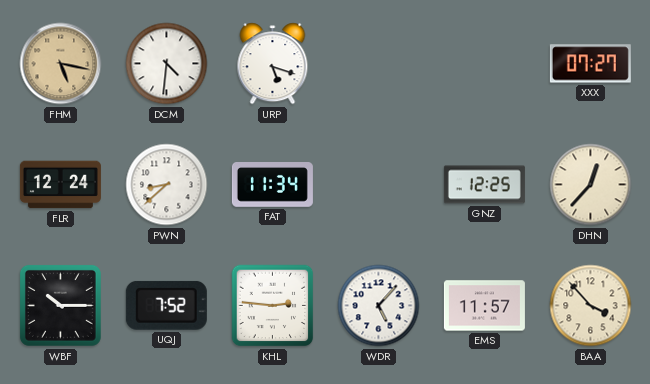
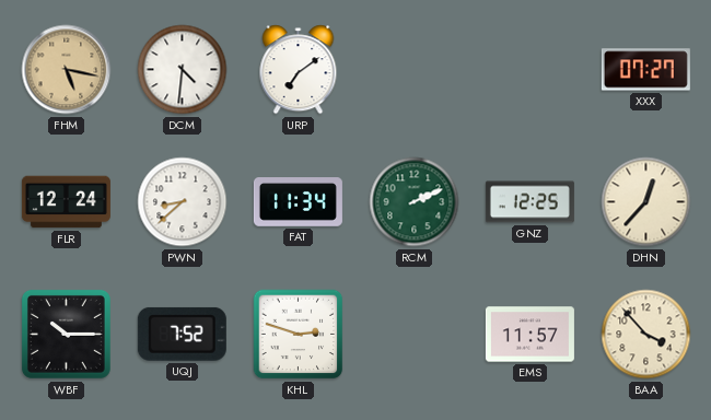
URP: 5:18 -> 7:09 (299, 70)
RCM: none -> 2:11 (415, 202)
KHL: 2:46 -> 2:48 (299, 335)
WDR: 5:07 -> none (379, 306)
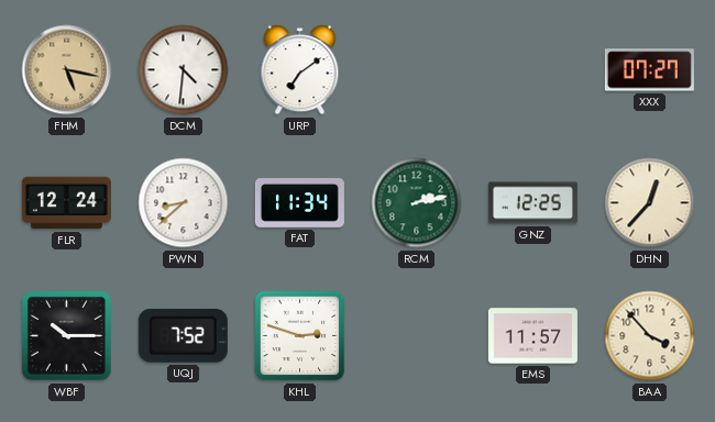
RCM: 2:11 -> 2:13 (417, 203)
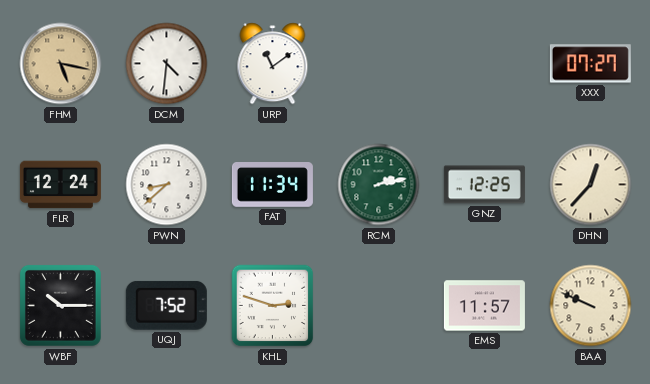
URP: 7:09 -> 11:09 (273, 64)
BAA: 3:53 -> 9:49 (591, 306)
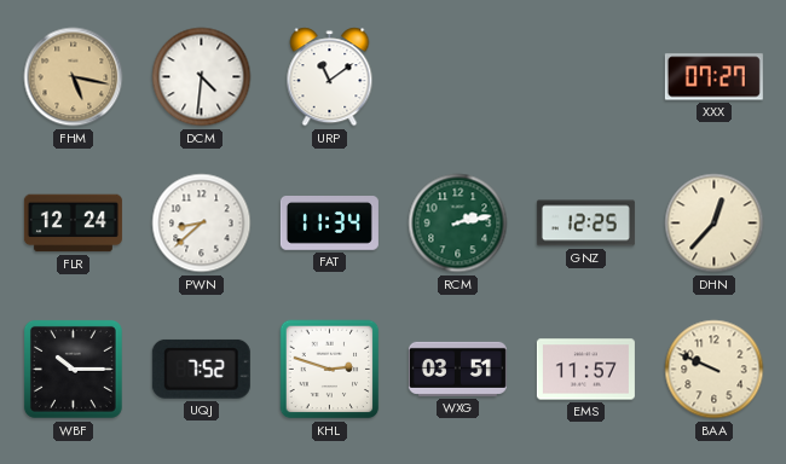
WXG: none -> 03:51 (457, 369)
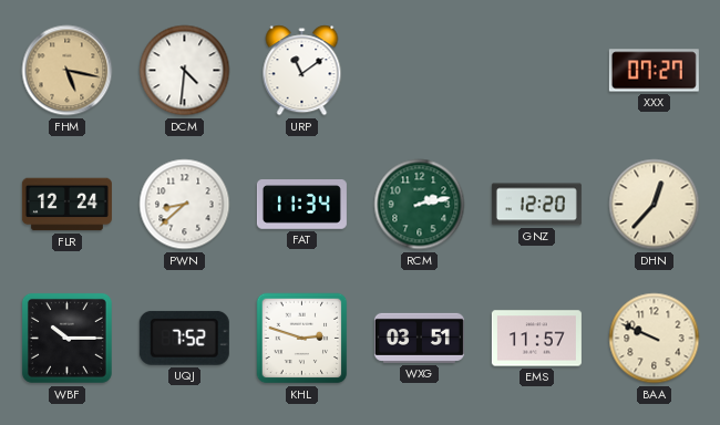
GNZ: 12:25 -> 12:20 (536, 205)
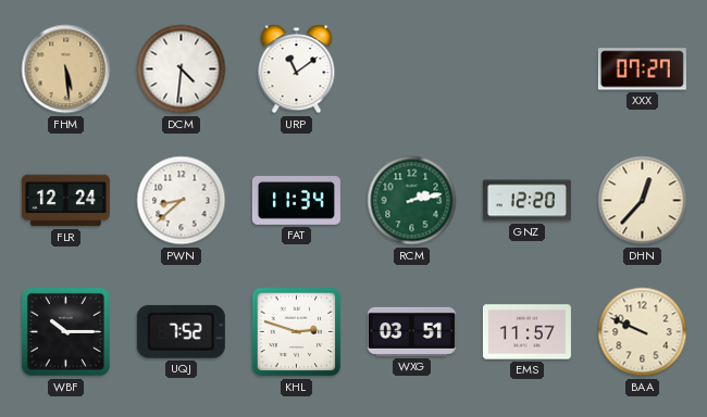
FHM: 5:17 -> 5:29 (66, 69)
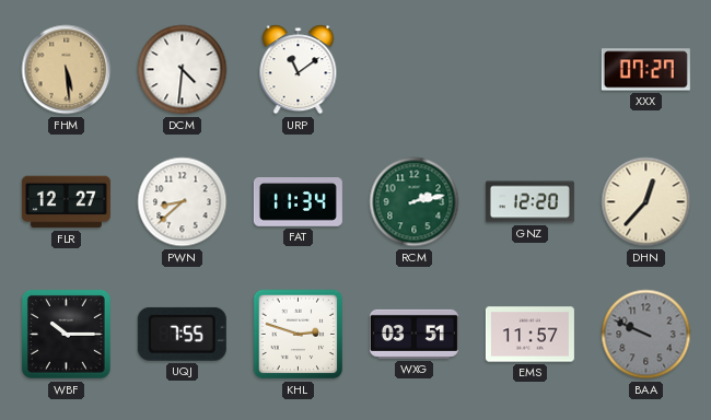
FLR: 12:24 -> 12:27 (66, 202)
UQJ: 7:52 -> 7:55 (182, 334)
BAA dial: cream -> grey (646, 335)
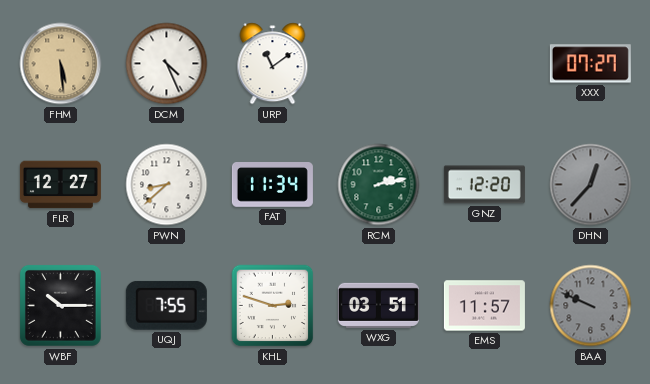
DCM: 4:31 -> 4:26 (167, 64)
DHN dial: cream -> grey (591, 185)
